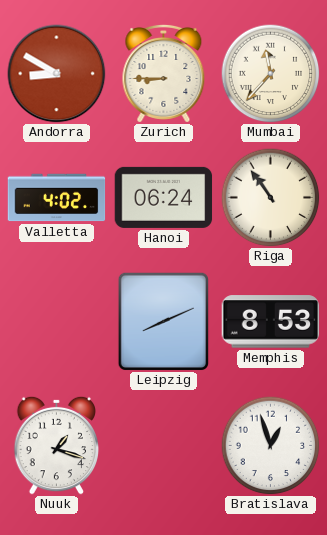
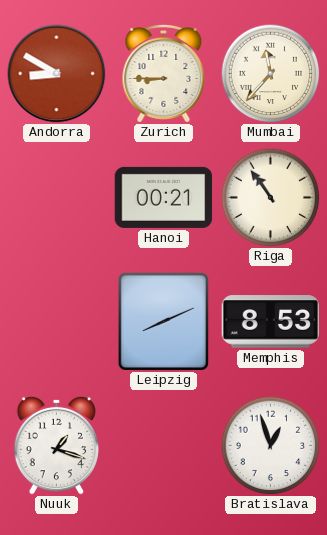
Valletta: 4:02 -> none (57, 198)
Hanoi: 06:24 -> 00:21 (164, 197)
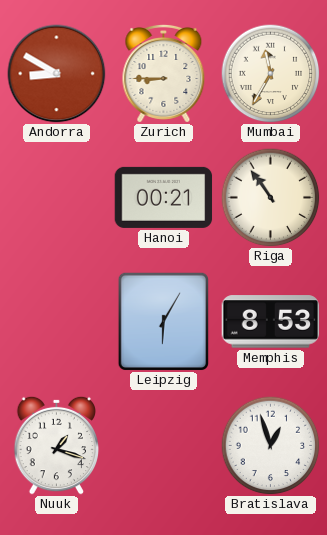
Mumbai: 11:37 -> 11:35 (271, 74)
Leipzig: 8:11 -> 6:05 (163, 321)
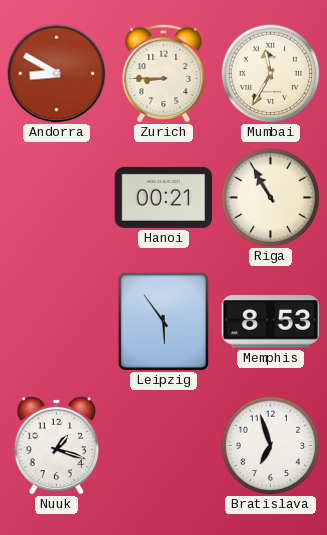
Riga: 10:54 -> 10:55 (271, 198)
Leipzig: 6:05 -> 5:54 (163, 321)
Bratislava: 12:57 -> 6:57 (271, 446)
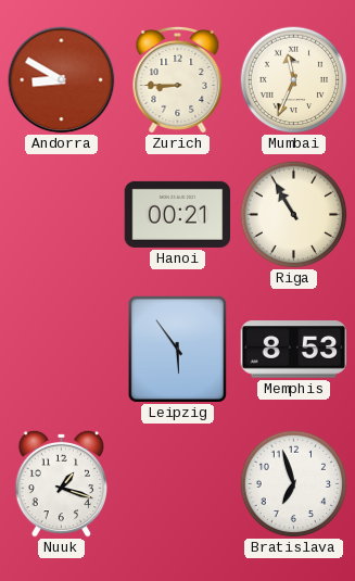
Mumbai: 11:35 -> 11:34 (294, 80)
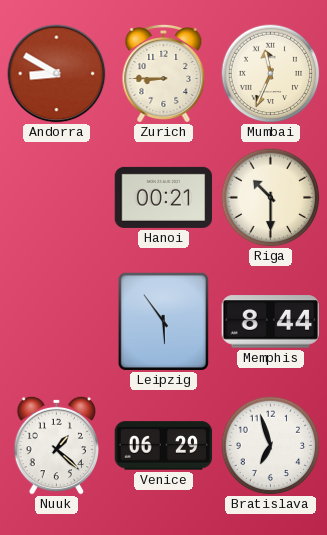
Riga: 10:55 -> 10:30 (271, 198)
Memphis: 8:53 -> 8:44 (271, 322)
Nuuk: 1:18 -> 1:22 (57, 445)
Venice: none -> 06:29 (164, 446)
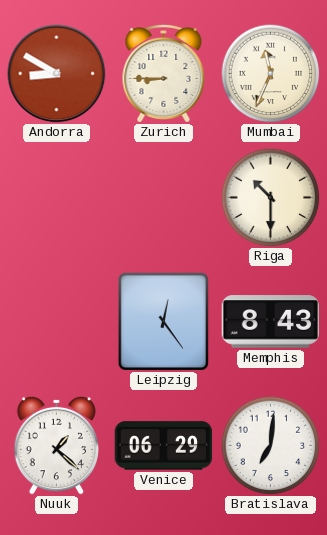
Hanoi: 00:21 -> none (164, 197)
Leipzig: 5:54 -> 12:24 (163, 321)
Memphis: 8:44 -> 8:43 (271, 322)
Bratislava: 6:57 -> 7:01 (271, 446)
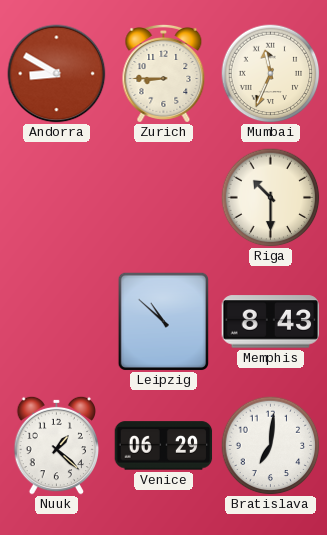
Leipzig: 12:24 -> 10:52 (163, 321)
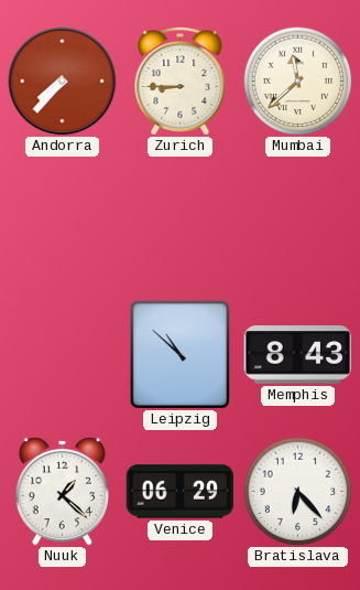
Andorra: 8:50 -> 7:37 (63, 82)
Mumbai: 11:34 -> 11:38 (298, 82)
Riga: 10:30 -> none (271, 198)
Bratislava: 7:01 -> 6:23 (298, 492)
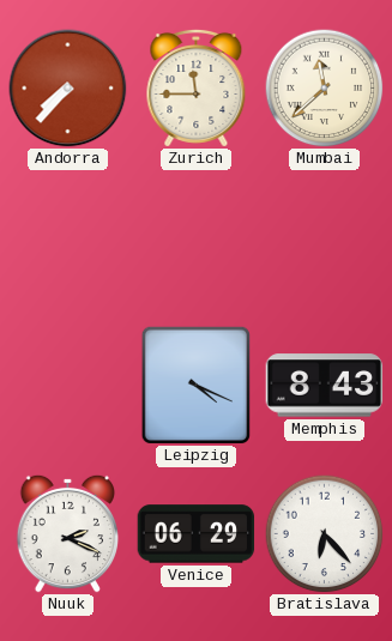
Zurich: 8:45 -> 11:45 (197, 89)
Leipzig: 10:52 -> 4:19 (195, 385)
Nuuk: 1:22 -> 2:19 (68, 533)
